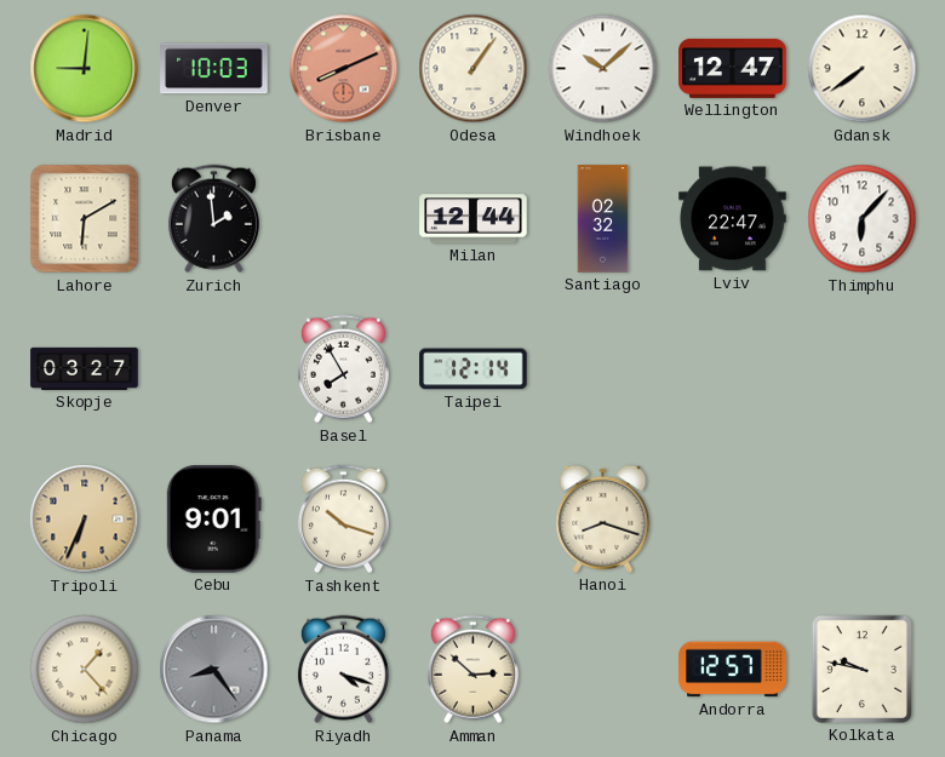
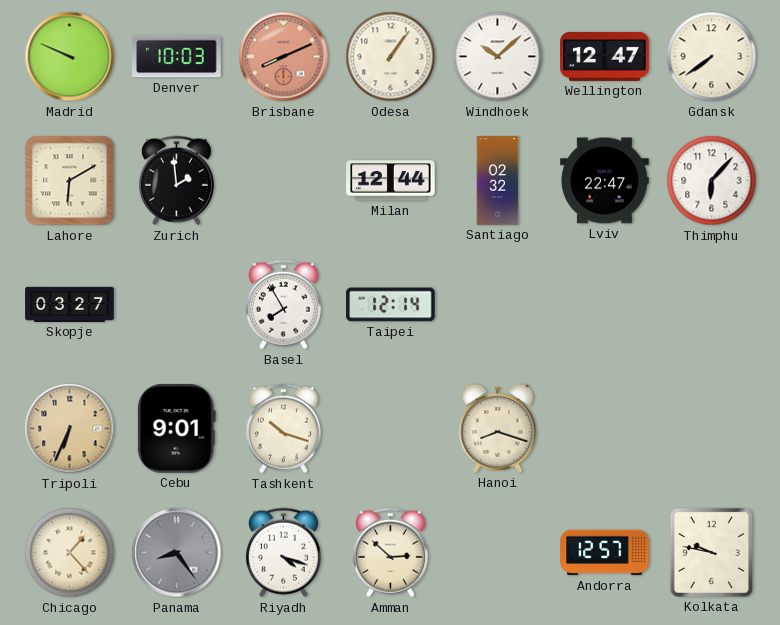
Madrid: 9:01 -> 9:49 (70, 57)
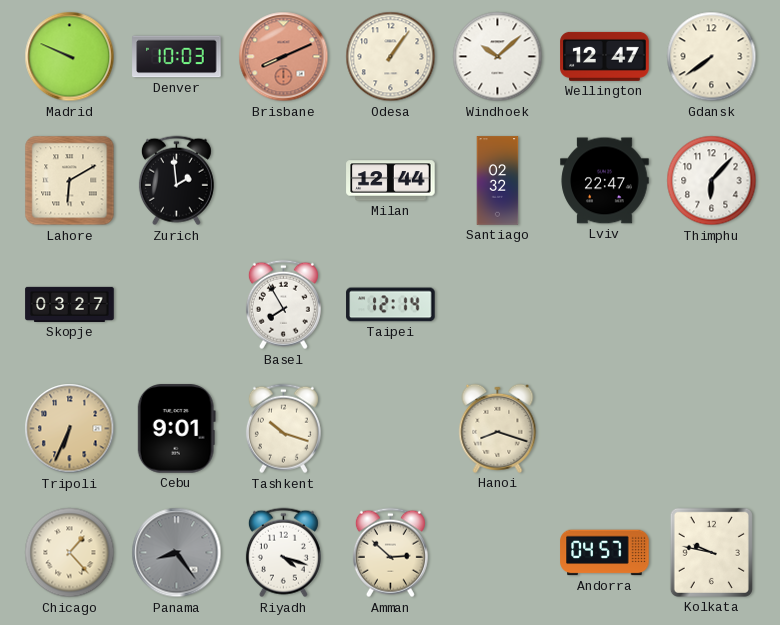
Andorra: 12:57 -> 04:57 (605, 553)
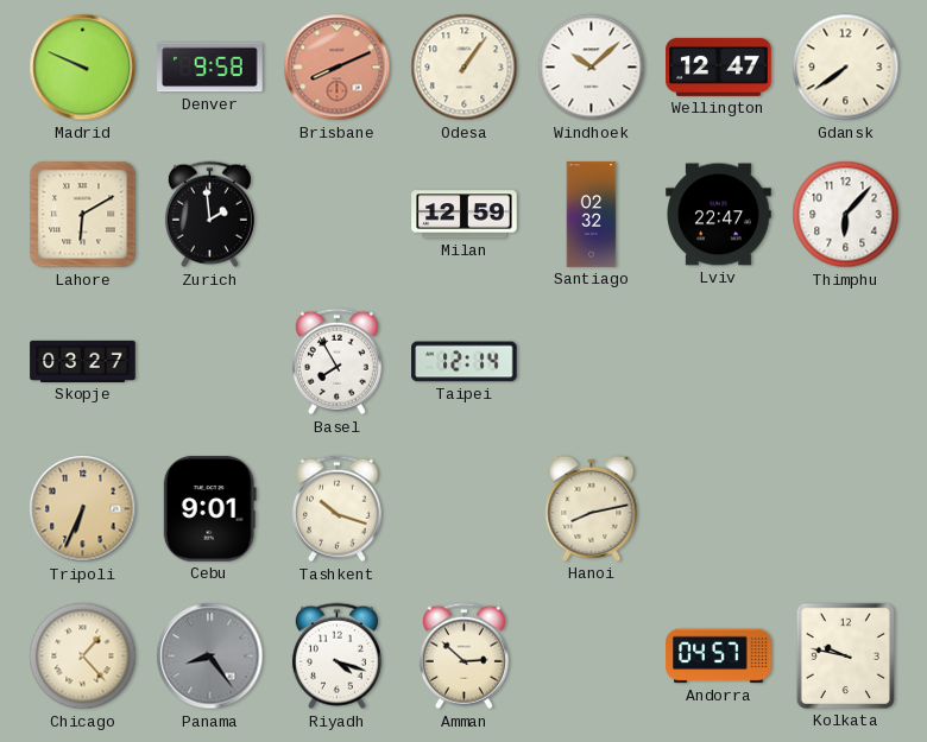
Denver: 10:03 -> 9:58 (210, 68)
Milan: 12:44 -> 12:59 (465, 215)
Hanoi: 8:18 -> 8:13 (592, 508)
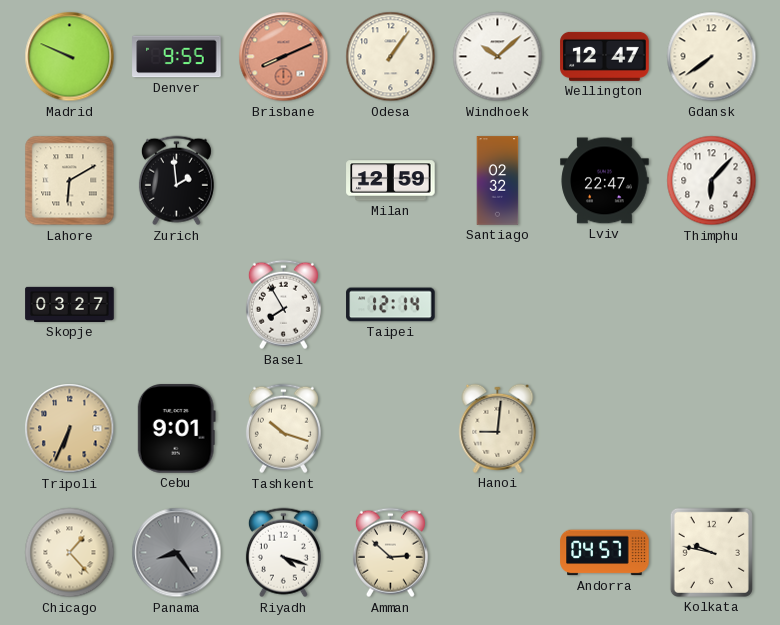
Denver: 9:58 -> 9:55 (177, 57)
Hanoi: 8:13 -> 9:01 (498, 428)
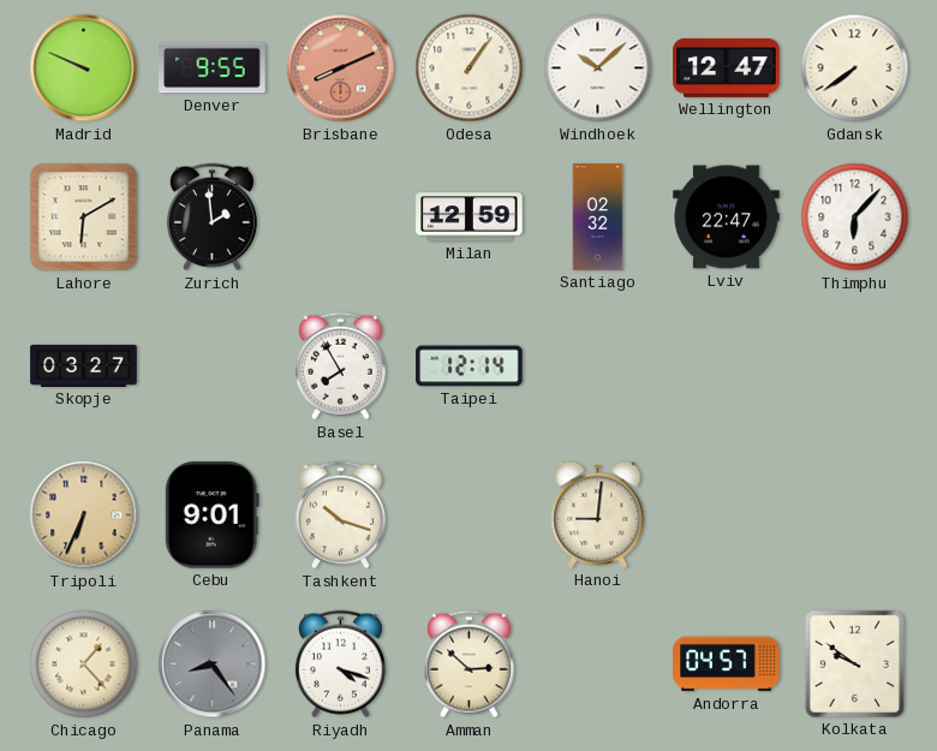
Kolkata: 9:47 -> 9:51 (854, 663)
